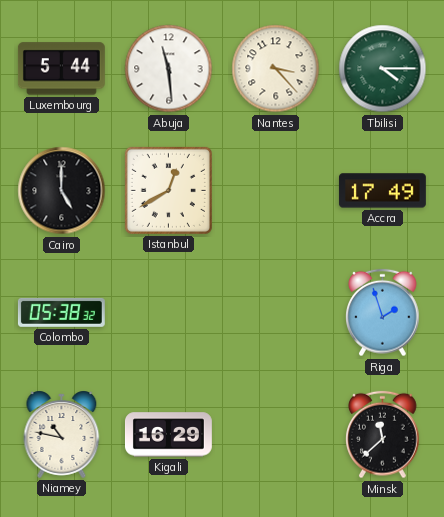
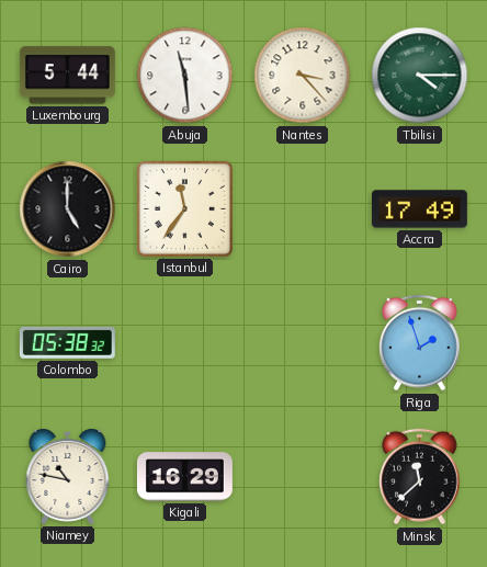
Istanbul: 12:40 -> 11:36 (184, 208)
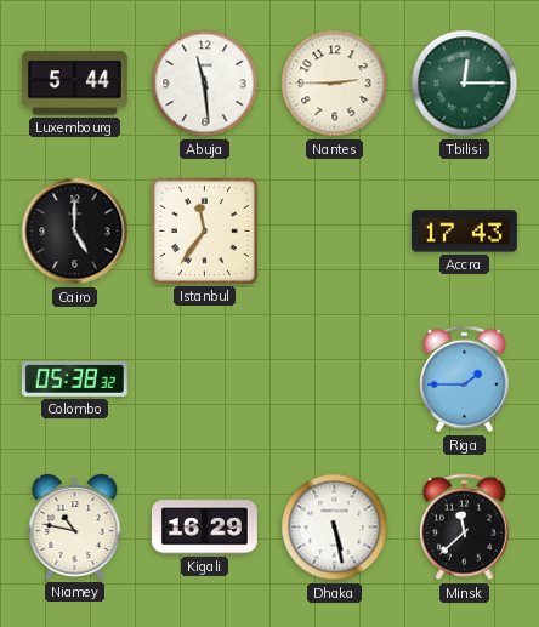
Nantes: 3:23 -> 2:45 (335, 84)
Tbilisi: 4:15 -> 12:15 (465, 84)
Accra: 17:49 -> 17:43 (464, 232)
Riga: 1:57 -> 1:45 (465, 380)
Dhaka: none -> 5:28 (335, 528)
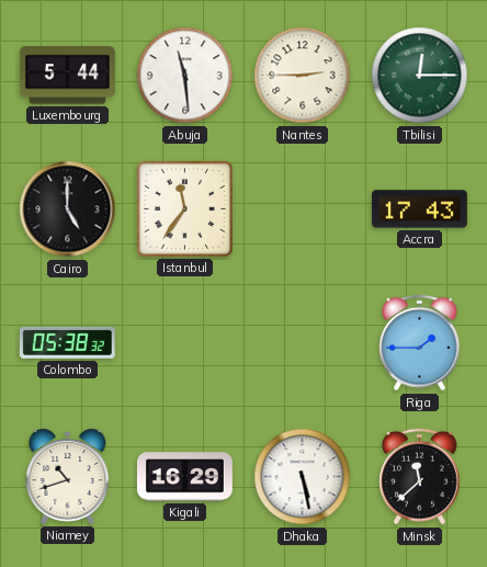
Niamey: 10:47 -> 10:42 (68, 476)
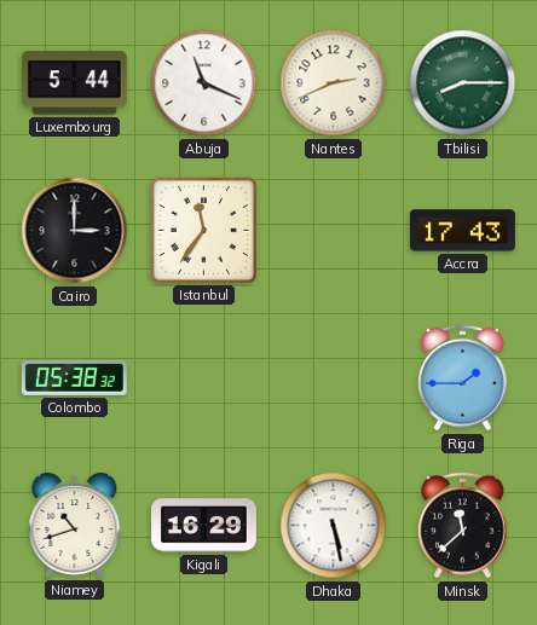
Abuja: 11:29 -> 11:19 (204, 83)
Nantes: 2:45 -> 2:41 (334, 83)
Tbilisi: 12:15 -> 8:15 (463, 83)
Cairo: 5:00 -> 3:00 (75, 231)
